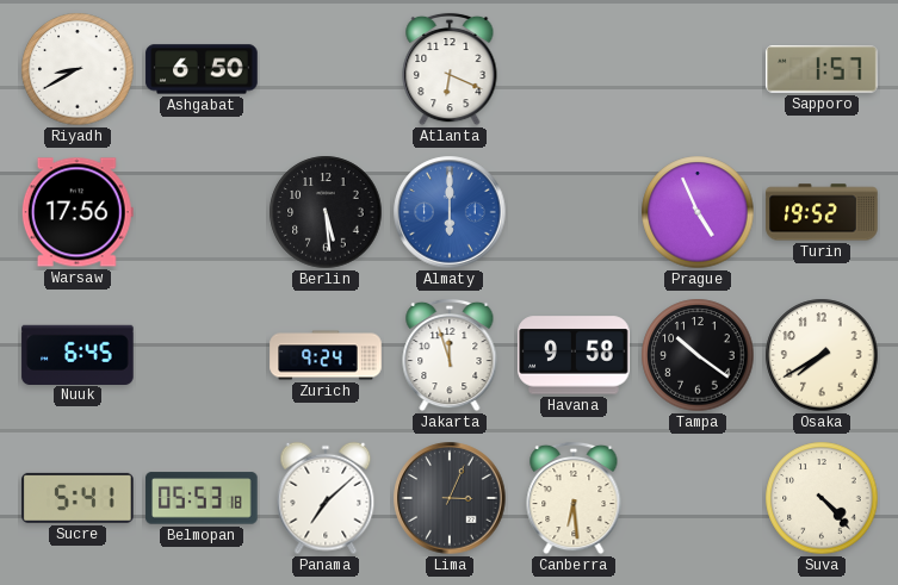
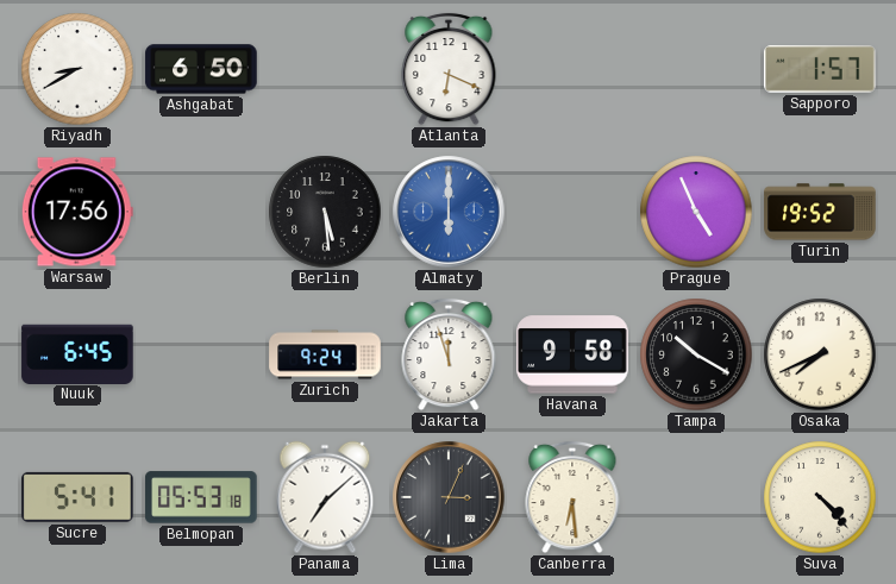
Tampa: 10:21 -> 10:20 (696, 354)
Osaka: 7:40 -> 7:41 (820, 354)
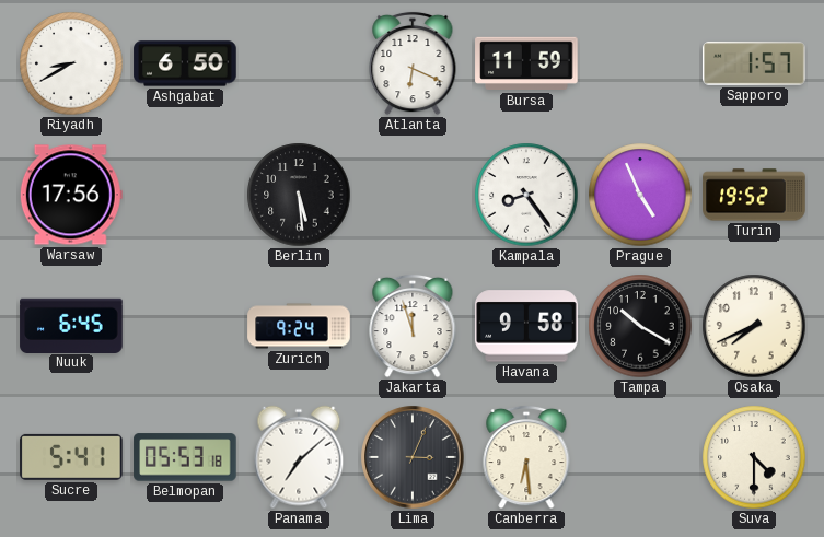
Bursa: none -> 11:59 (526, 63)
Almaty: 6:00 -> none (449, 212)
Kampala: none -> 8:24 (526, 195)
Suva: 4:23 -> 4:30 (754, 457)
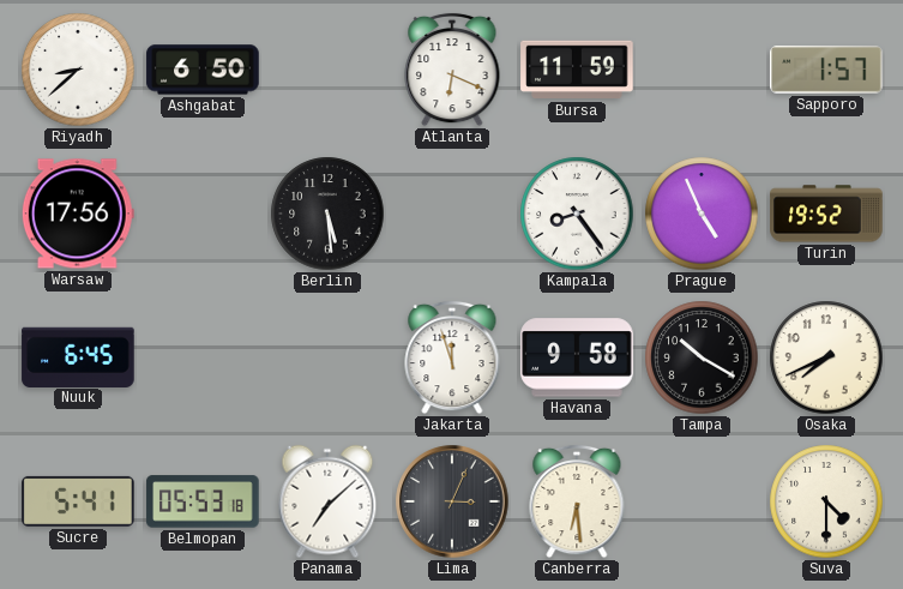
Riyadh: 8:40 -> 8:38 (78, 70)
Zurich: 9:24 -> none (299, 326)
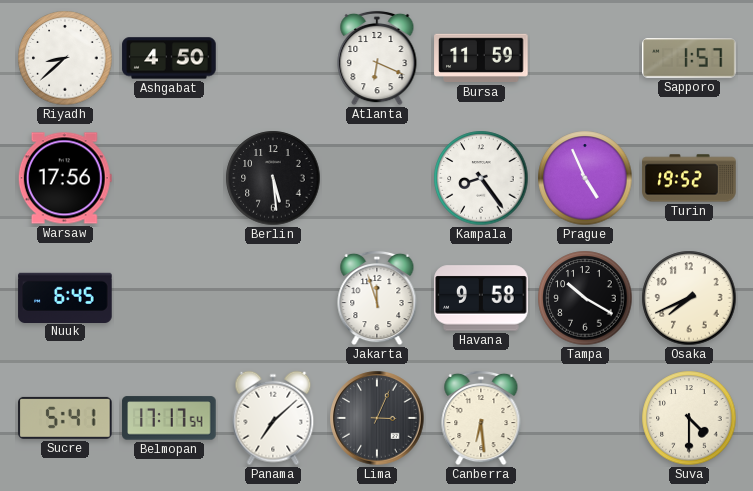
Ashgabat: 6:50 -> 4:50 (169, 58)
Belmopan: 05:53 -> 17:17 (169, 418)
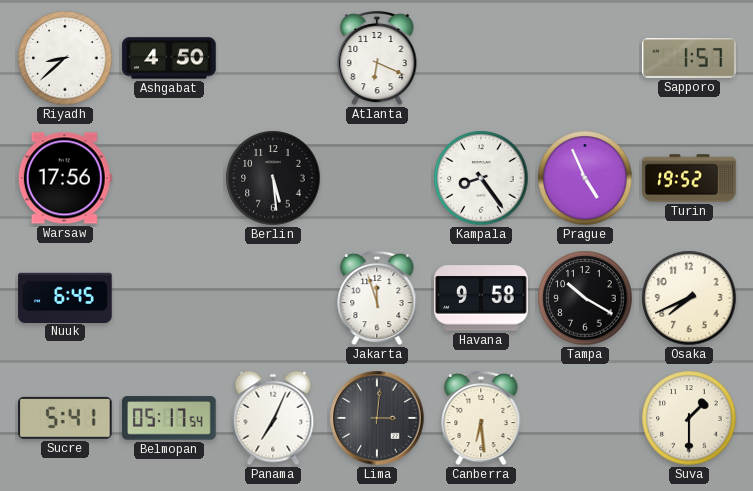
Bursa: 11:59 -> none (481, 58)
Belmopan: 17:17 -> 05:17 (169, 418)
Panama: 7:08 -> 7:04 (273, 418)
Lima: 3:04 -> 3:01 (377, 418)
Suva: 4:30 -> 1:30 (689, 418)
